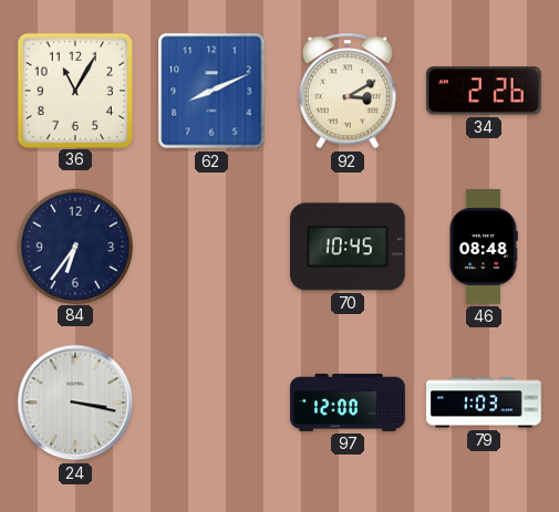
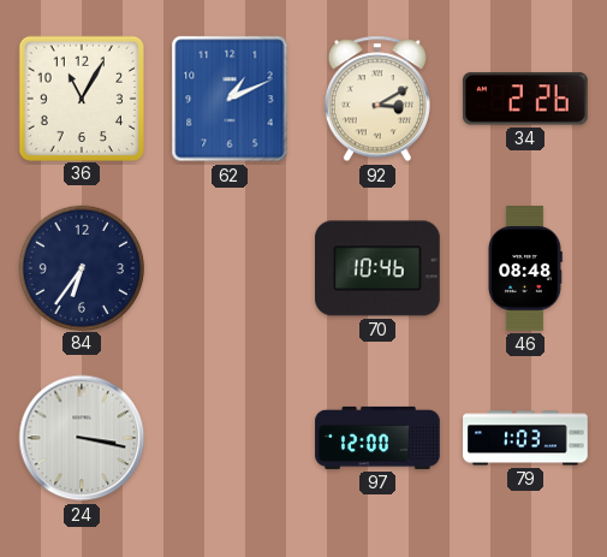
62: 8:11 -> 1:11 (230, 99)
70: 10:45 -> 10:46 (379, 268)
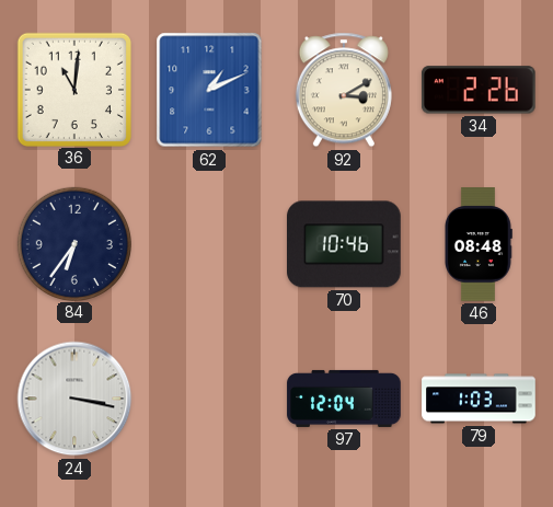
36: 11:05 -> 11:01 (73, 89)
97: 12:00 -> 12:04 (344, 399)
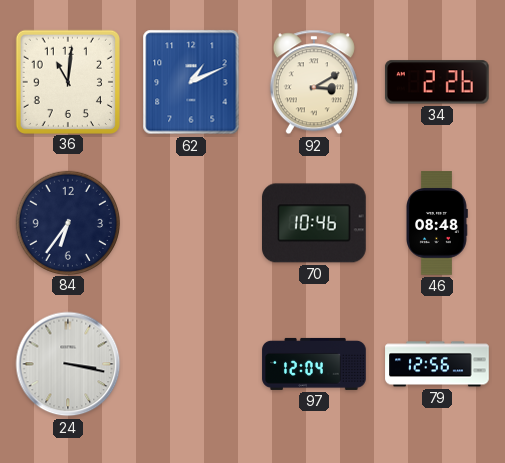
79: 1:03 -> 12:56 (437, 364)
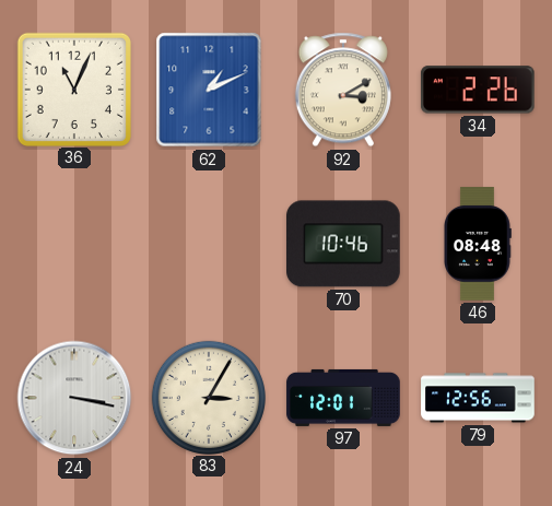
36: 11:01 -> 11:04 (73, 89)
84: 6:36 -> none (67, 222)
83: none -> 3:05 (208, 397)
97: 12:04 -> 12:01 (343, 398)
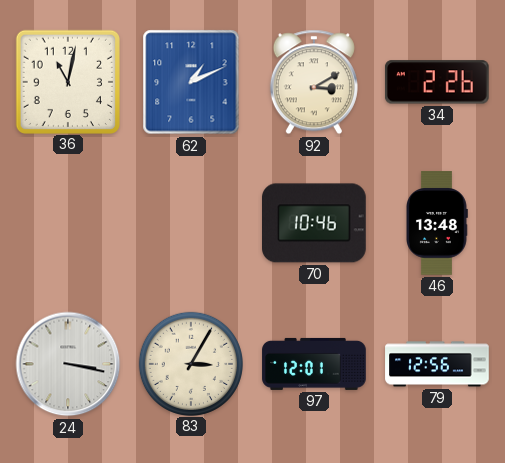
36: 11:04 -> 11:02 (67, 81)
46: 08:48 -> 13:48 (437, 223)
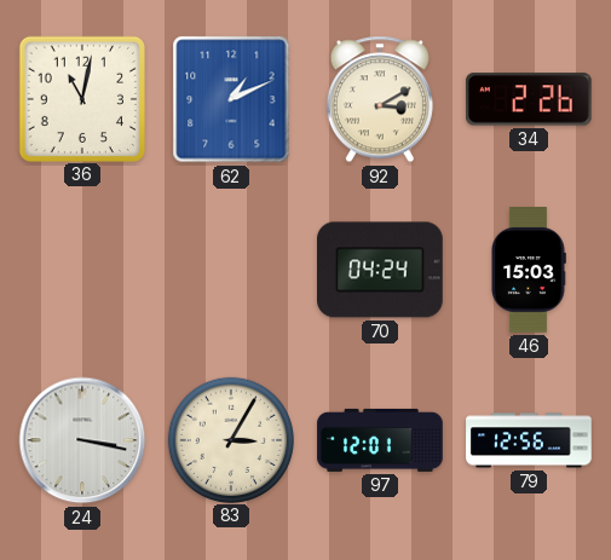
70: 10:46 -> 04:24 (381, 270)
46: 13:48 -> 15:03 (529, 270)
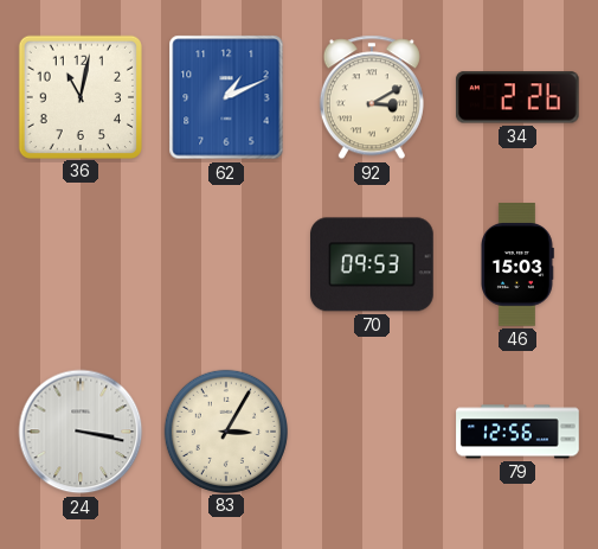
70: 04:24 -> 09:53 (373, 264)
97: 12:01 -> none (380, 440)
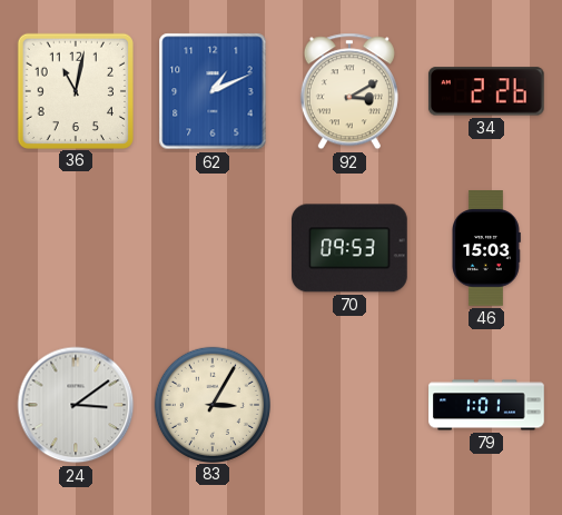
24: 3:17 -> 3:09 (76, 405)
79: 12:56 -> 1:01 (486, 405)
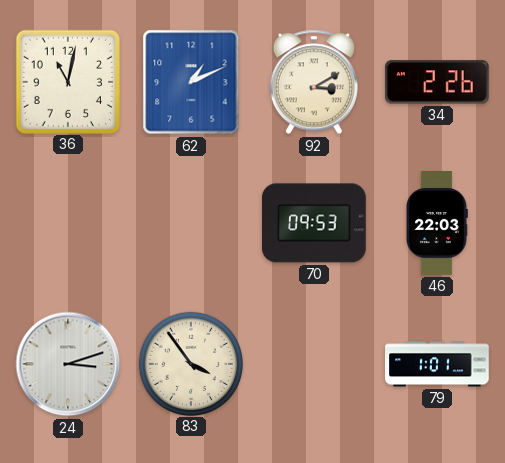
46: 15:03 -> 22:03 (437, 223)
24: 3:09 -> 3:12 (68, 364)
83: 3:05 -> 3:54 (190, 363)
